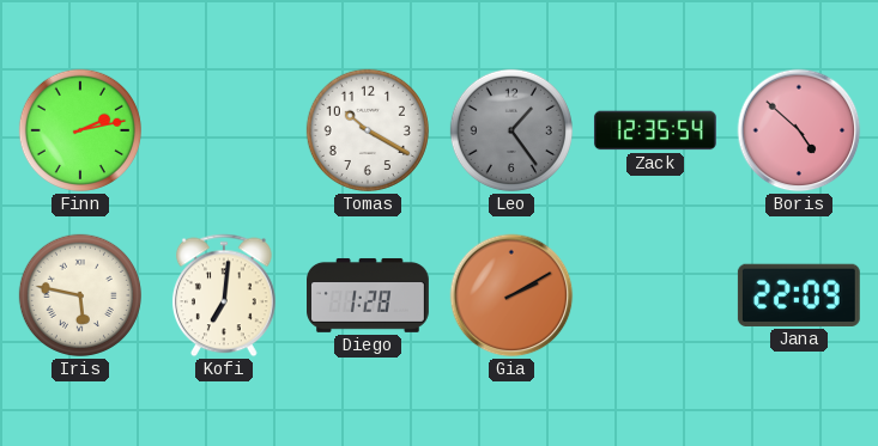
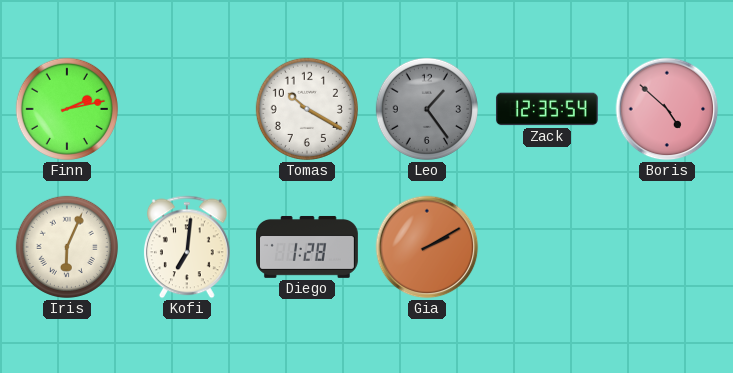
Iris: 5:47 -> 6:04 (67, 247)
Jana: 22:09 -> none (799, 295)
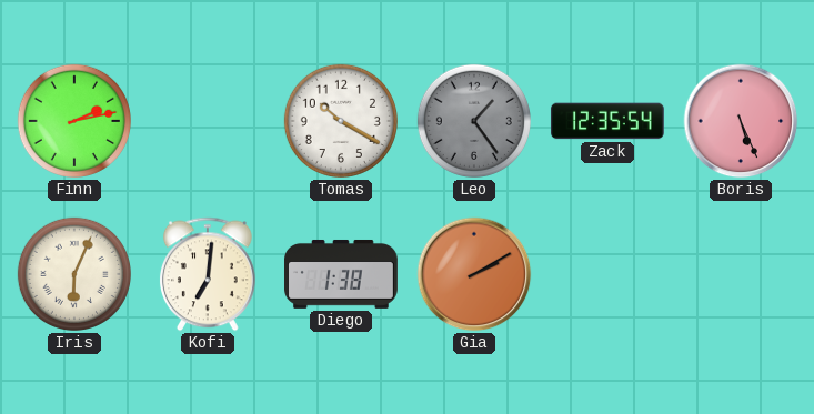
Boris: 4:52 -> 5:26 (741, 121)
Diego: 1:28 -> 1:38 (342, 274)
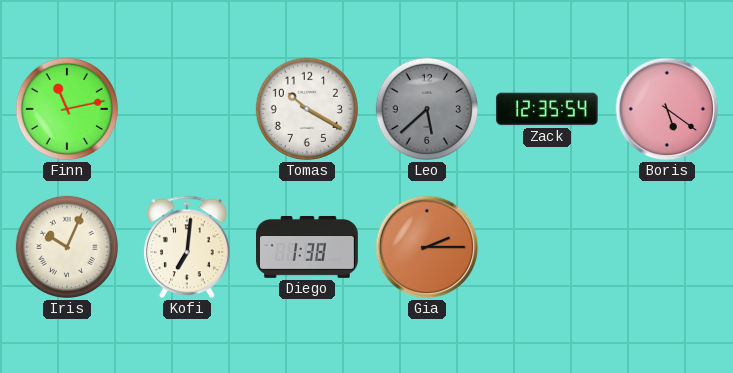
Finn: 2:13 -> 11:13 (67, 109)
Leo: 1:24 -> 5:38 (427, 109)
Boris: 5:26 -> 5:21 (667, 109)
Iris: 6:04 -> 10:04 (67, 247)
Gia: 2:10 -> 2:15 (427, 247)
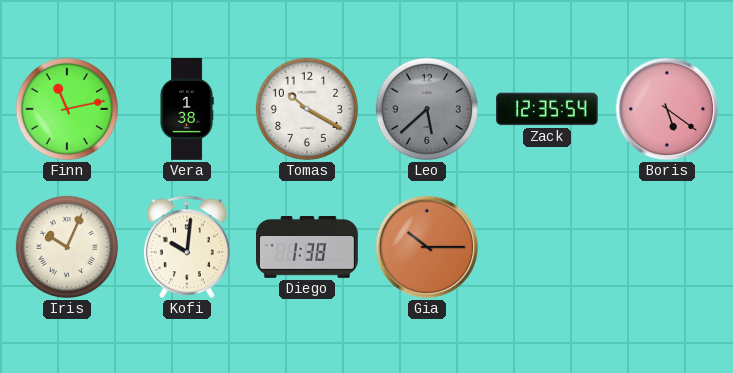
Vera: none -> 1:38 (187, 110)
Kofi: 7:01 -> 10:01 (187, 247)
Gia: 2:15 -> 10:15 (427, 247)
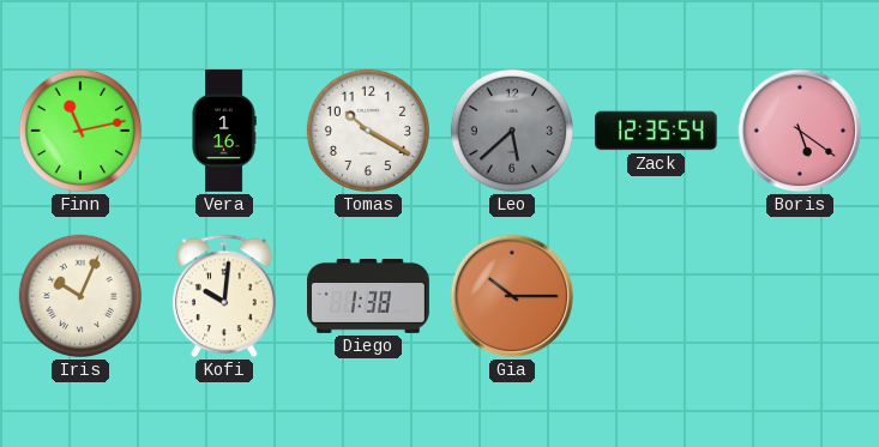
Vera: 1:38 -> 1:16 (224, 132)
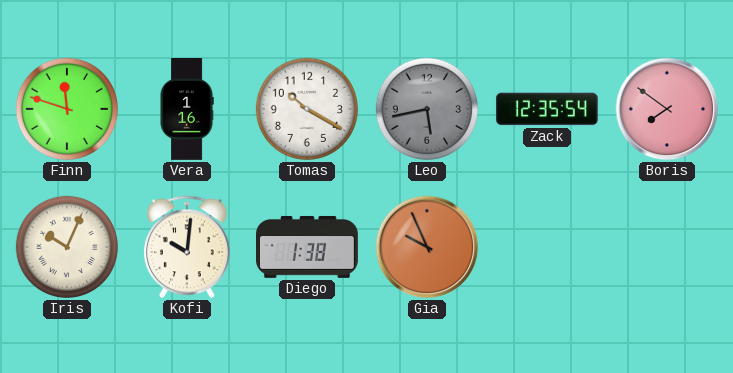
Finn: 11:13 -> 11:48 (67, 109)
Leo: 5:38 -> 5:43 (427, 109)
Boris: 5:21 -> 7:51 (667, 109)
Gia: 10:15 -> 9:56 (427, 247)
